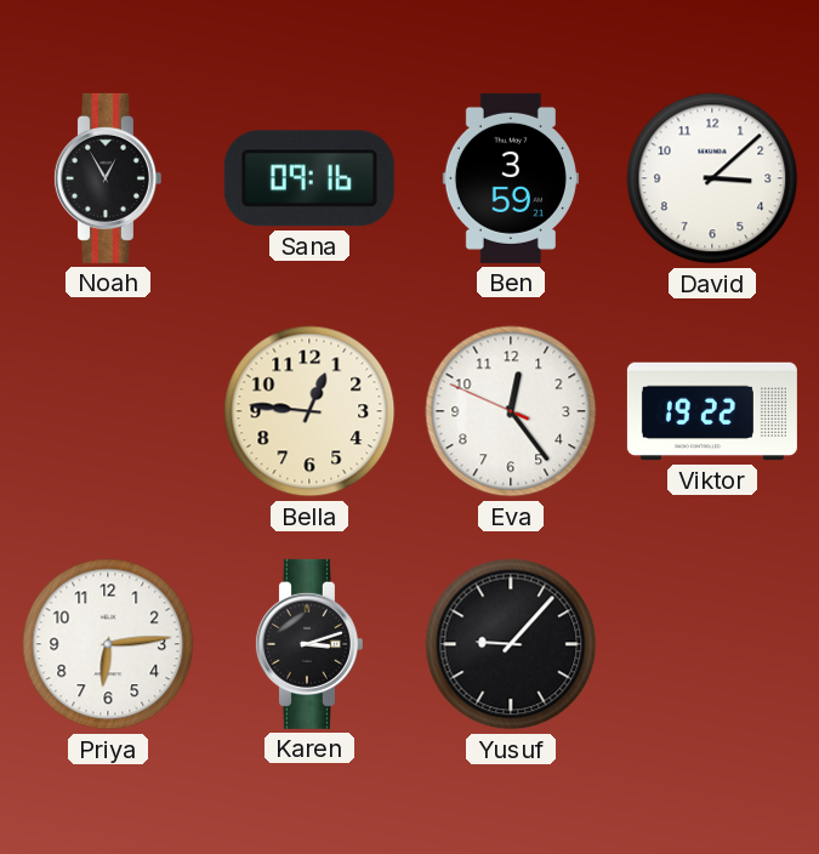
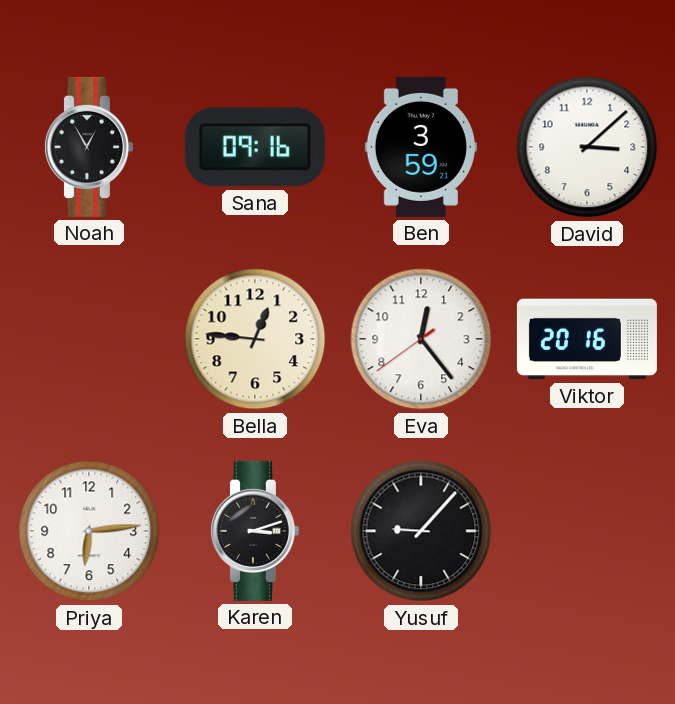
Eva: 12:23:49 -> 12:23:39 (421, 339)
Viktor: 19:22 -> 20:16 (587, 339)
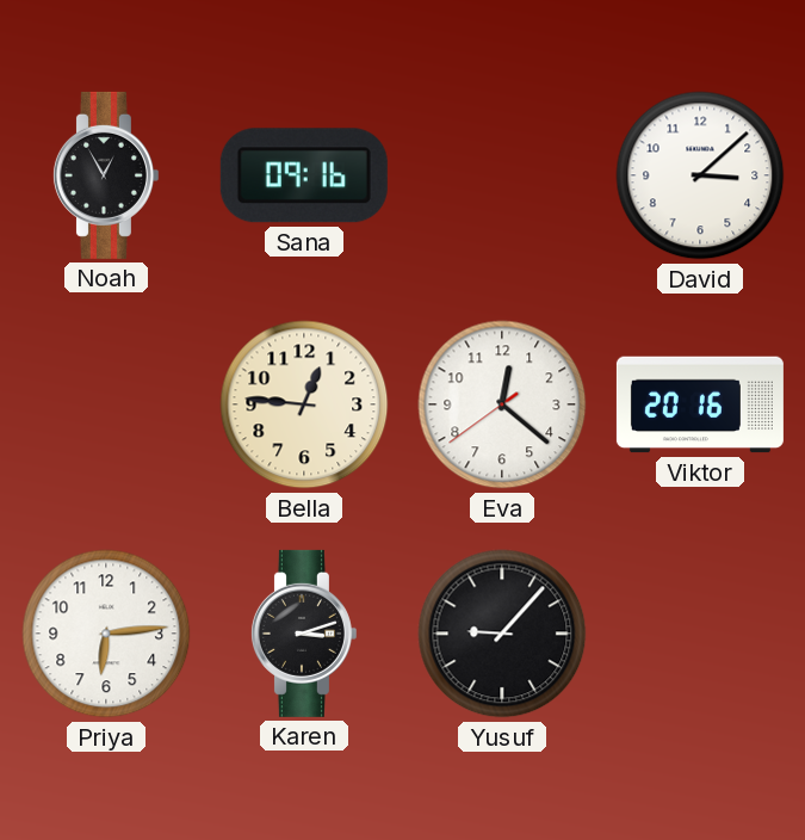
Ben: 3:59 -> none (421, 147)
Eva: 12:23 -> 12:21 (502, 404)
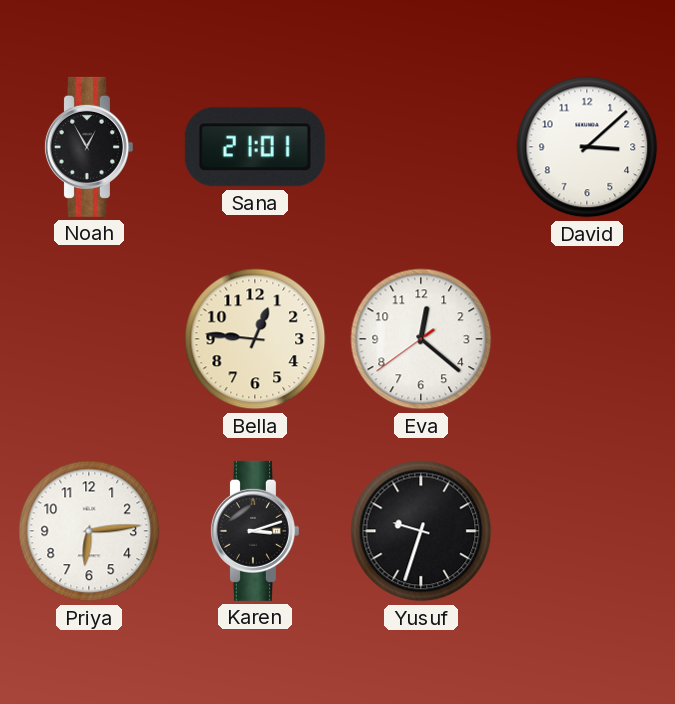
Sana: 09:16 -> 21:01 (255, 147)
Viktor: 20:16 -> none (700, 404)
Yusuf: 9:07 -> 9:33 (421, 531)
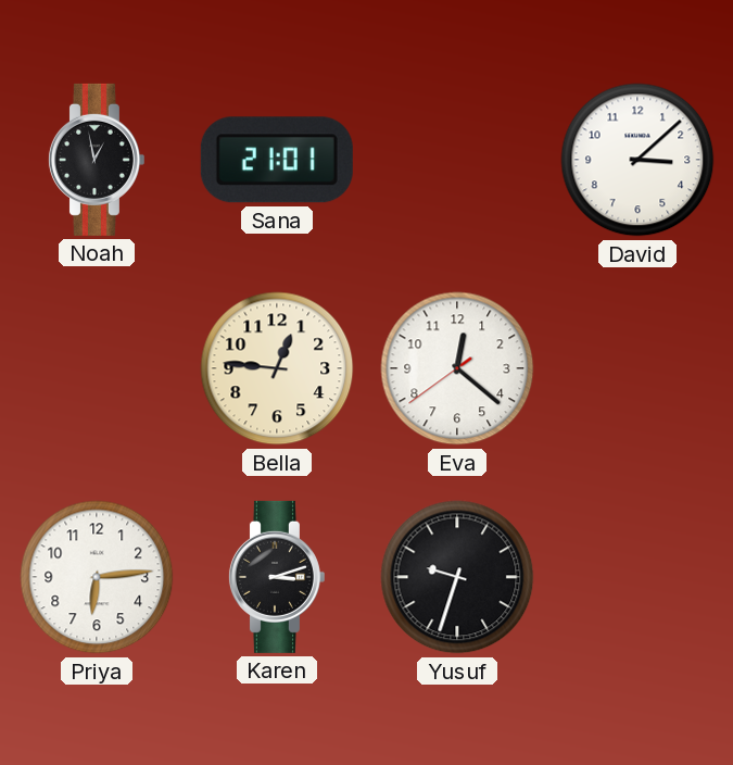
Noah: 12:55 -> 12:58 (96, 160)
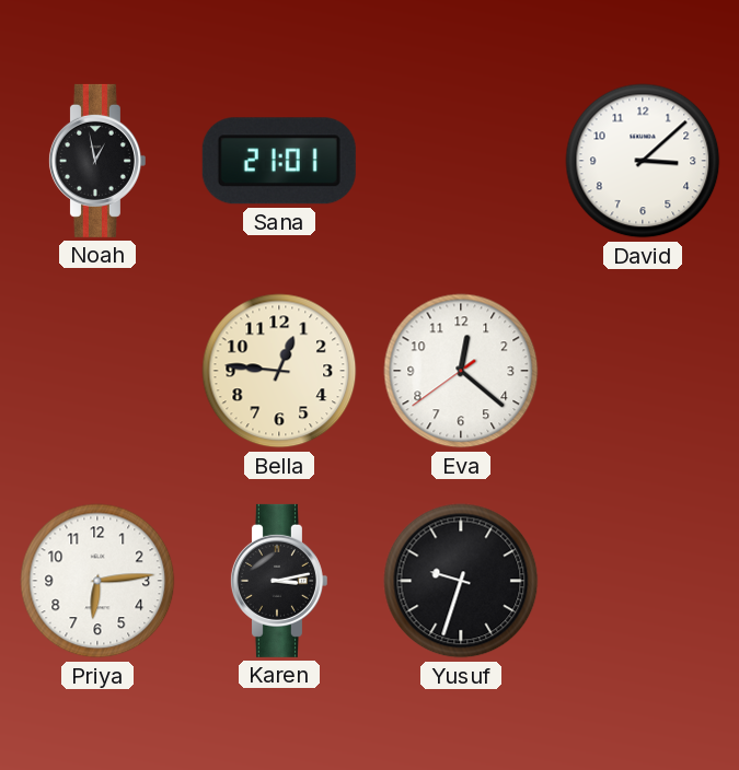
Karen: 3:12 -> 3:13 (278, 581)
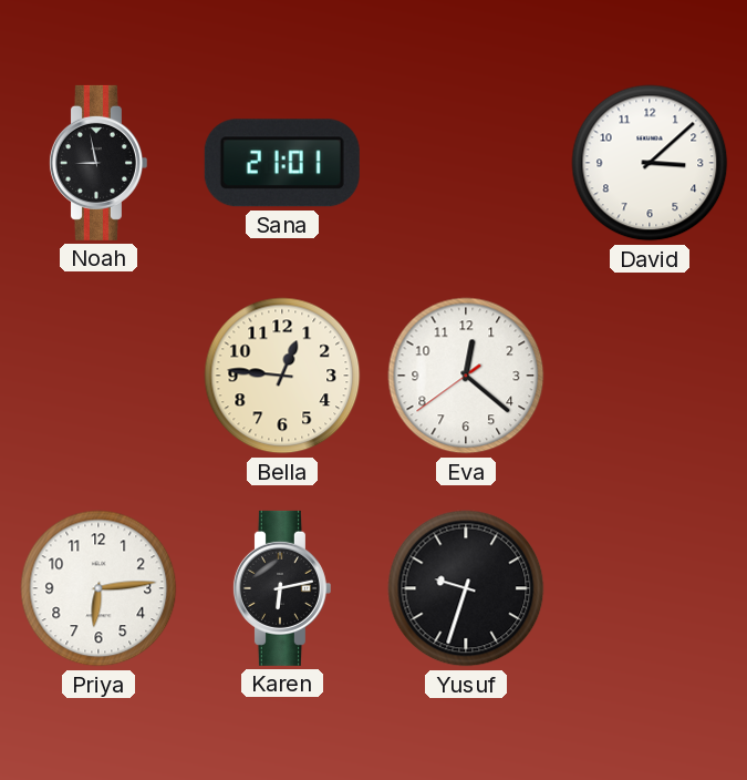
Noah: 12:58 -> 8:58 (97, 163)
Karen: 3:13 -> 6:13 (281, 588)
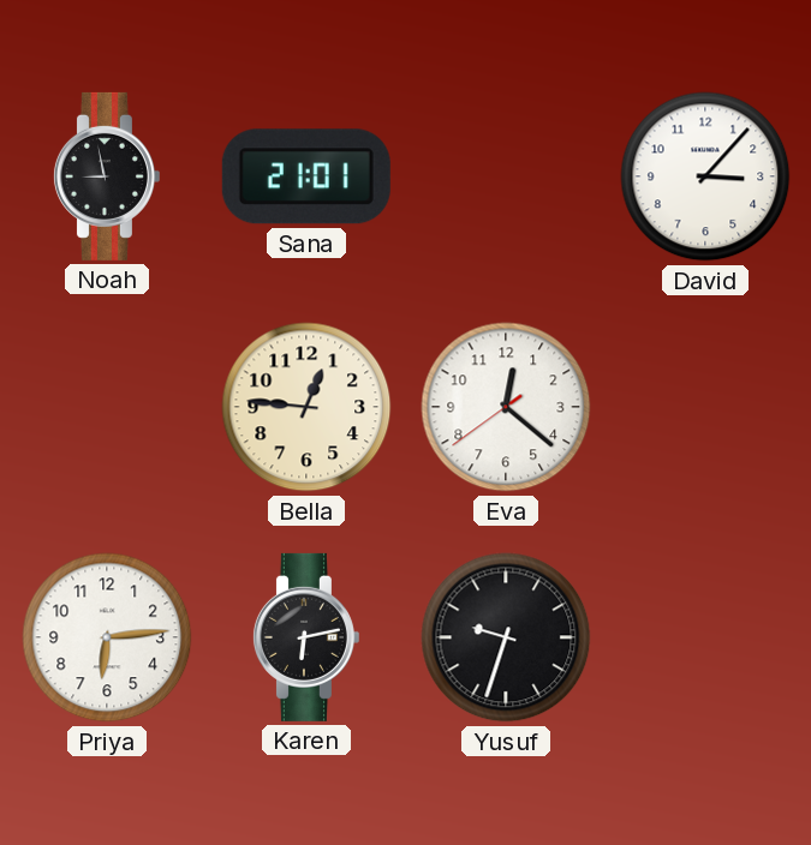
David: 3:08 -> 3:07 (705, 176)
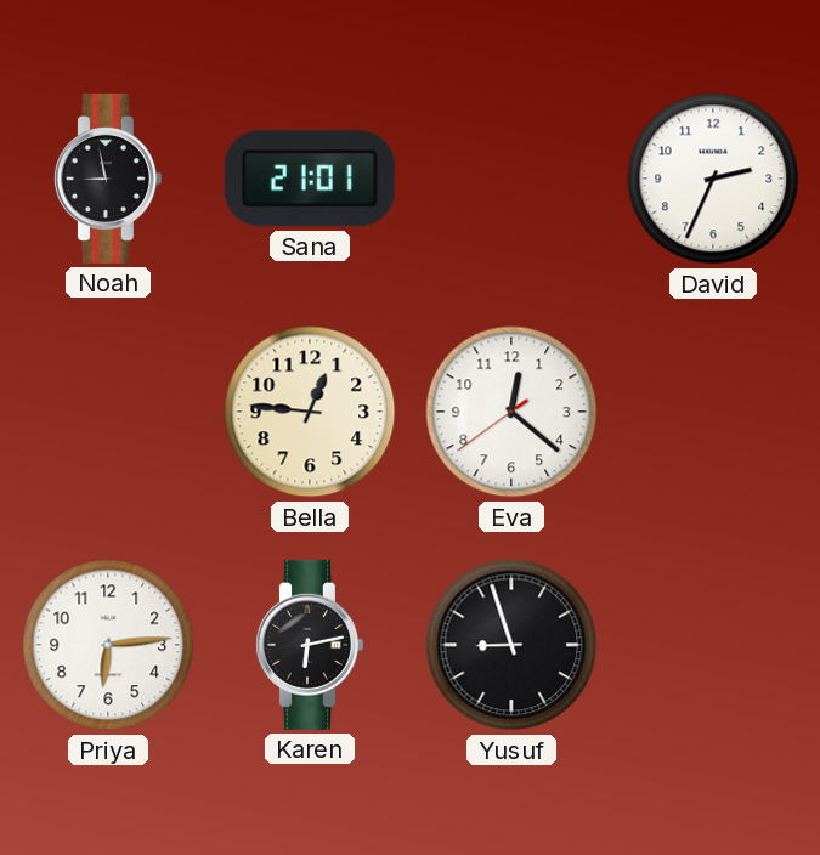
David: 3:07 -> 2:34 (713, 179)
Yusuf: 9:33 -> 8:57 (511, 645)
